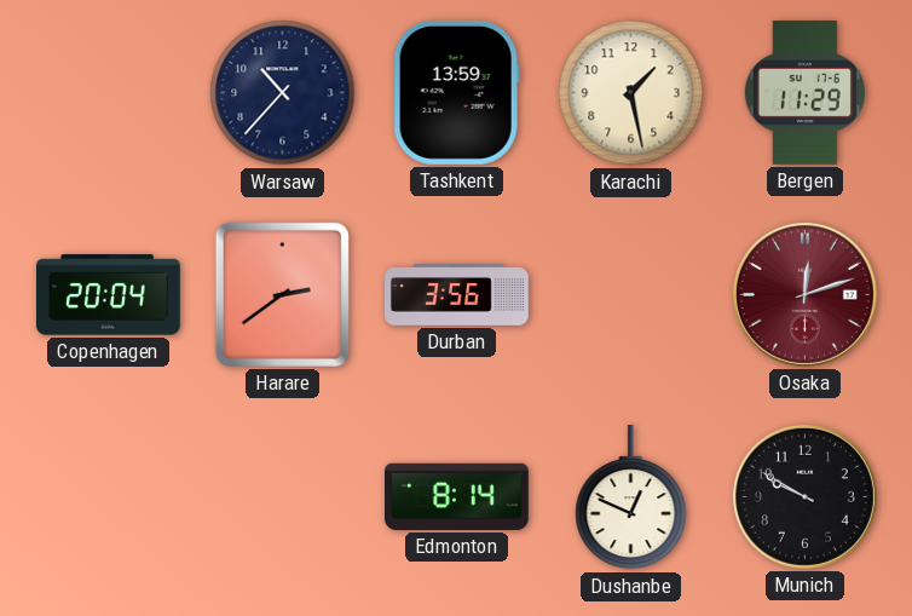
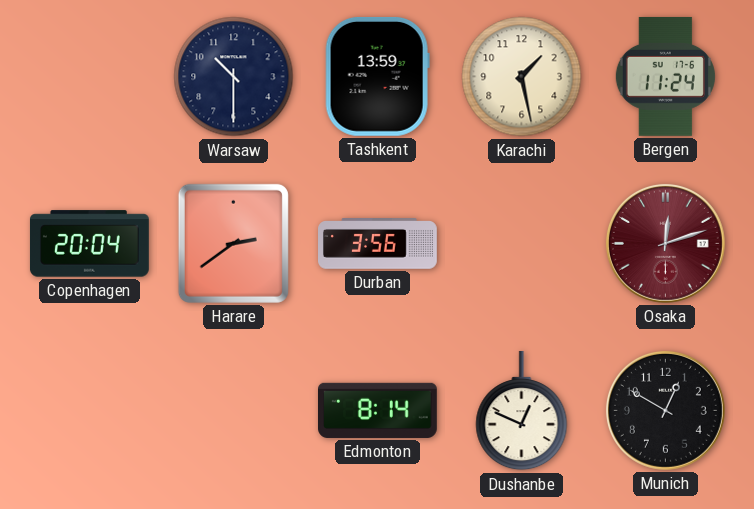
Warsaw: 10:37 -> 10:30 (234, 77)
Bergen: 11:29 -> 11:24 (665, 76)
Munich: 9:50 -> 12:50 (665, 410)
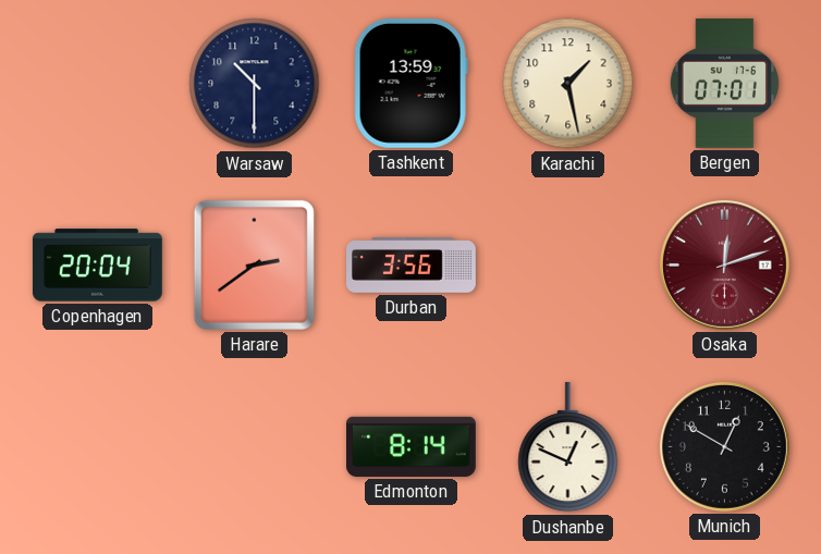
Bergen: 11:24 -> 07:01 (724, 83)
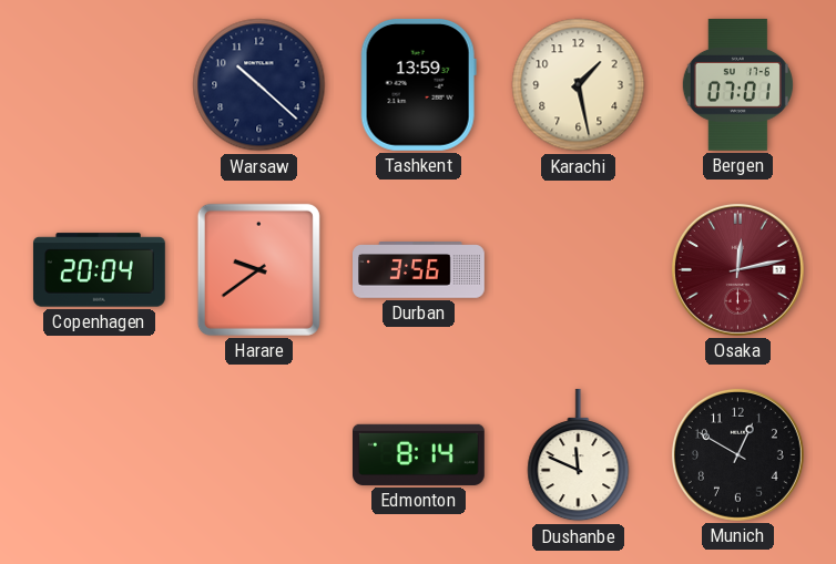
Warsaw: 10:30 -> 10:22 (259, 85)
Harare: 2:39 -> 9:39 (258, 269)
Osaka: 12:12 -> 12:13 (737, 269)
Dushanbe: 12:49 -> 11:49 (579, 455)
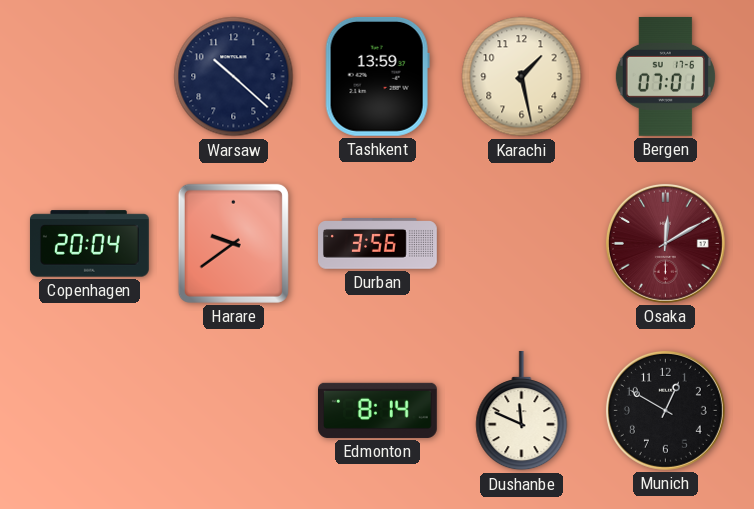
Osaka: 12:13 -> 12:10 (665, 243)
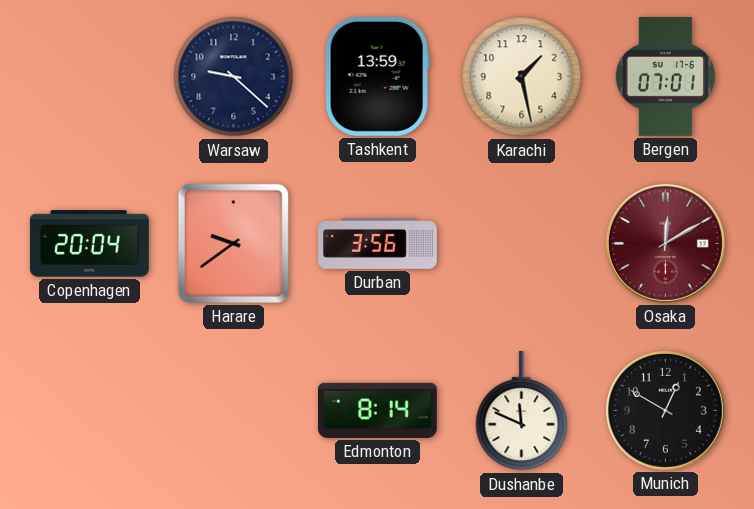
Warsaw: 10:22 -> 9:22 (234, 77)
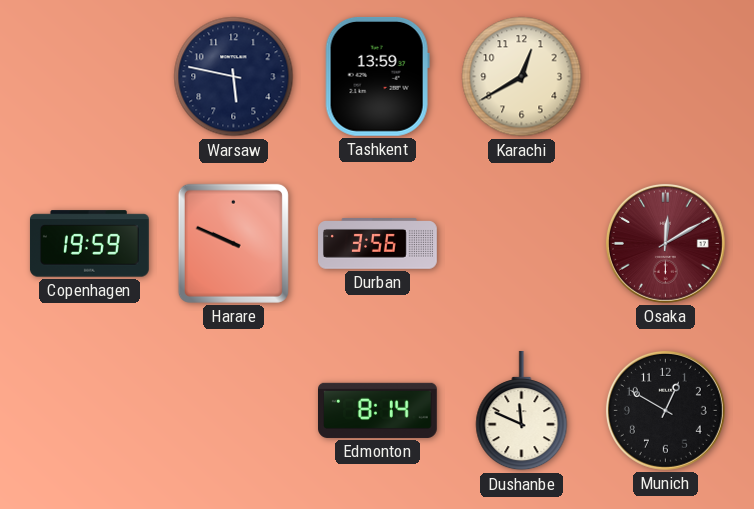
Warsaw: 9:22 -> 5:47 (234, 77)
Karachi: 1:28 -> 12:40 (522, 77)
Bergen: 07:01 -> none (665, 76)
Copenhagen: 20:04 -> 19:59 (89, 244)
Harare: 9:39 -> 9:49 (233, 243)
